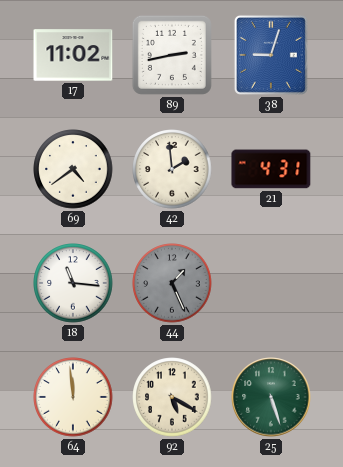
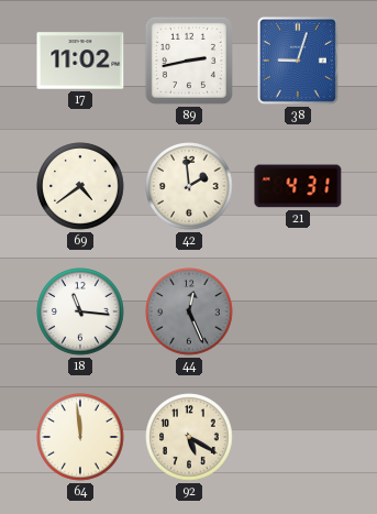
44: 1:26 -> 12:26 (189, 311)
25: 5:27 -> none (271, 397)
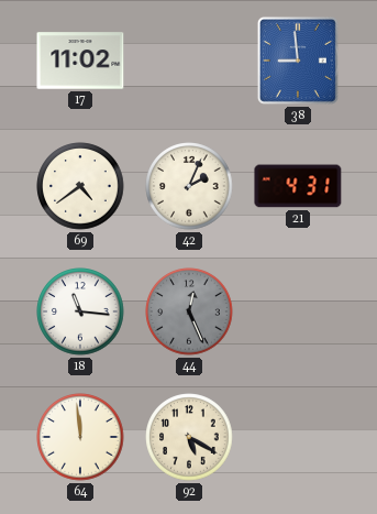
89: 2:43 -> none (189, 61)
38: 9:03 -> 8:59 (298, 61)
42: 1:59 -> 2:04 (189, 186)
